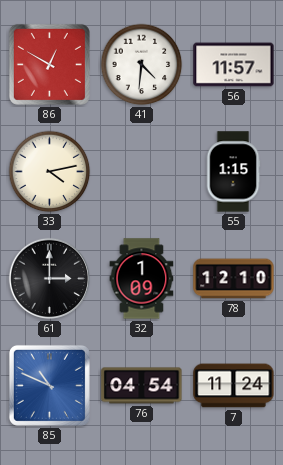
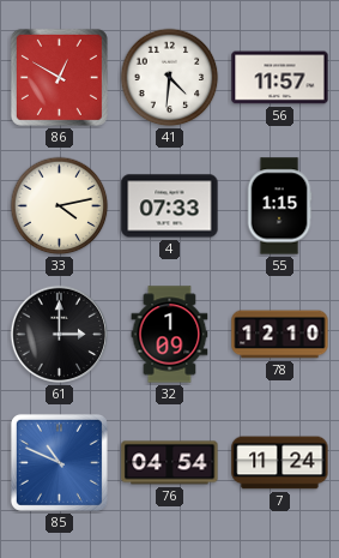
4: none -> 07:33 (170, 206)
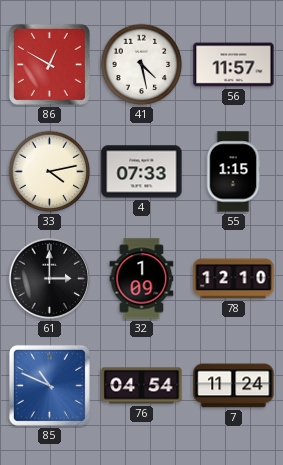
41: 4:31 -> 4:28 (142, 65)
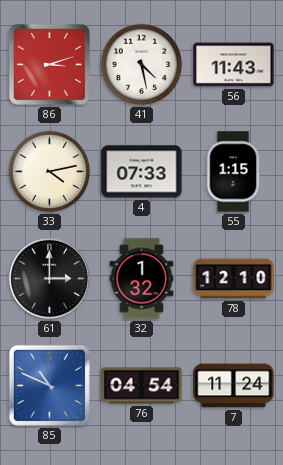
86: 12:50 -> 3:12 (49, 64)
56: 11:57 -> 11:43 (234, 65)
32: 1:09 -> 1:32 (142, 279)
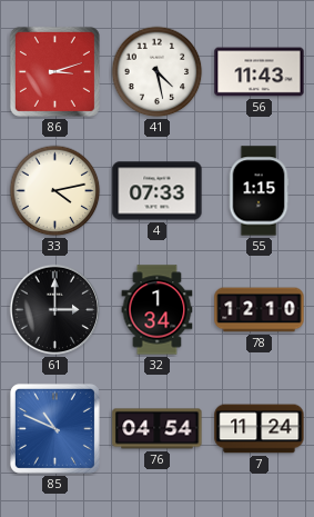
32: 1:32 -> 1:34 (158, 310)
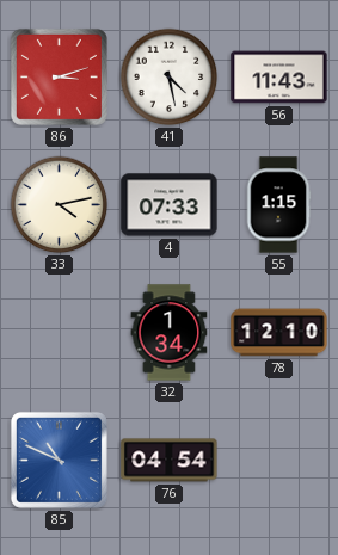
61: 3:00 -> none (55, 310)
7: 11:24 -> none (260, 429)
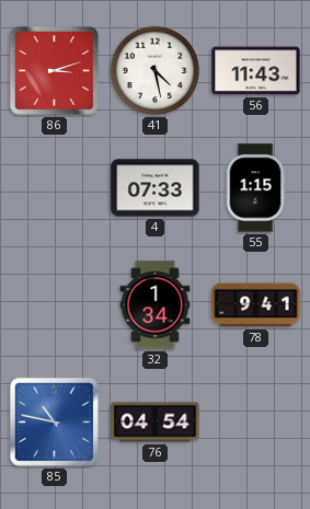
33: 4:13 -> none (60, 205)
78: 12:10 -> 9:41 (256, 305)
85: 10:49 -> 10:47 (54, 421)
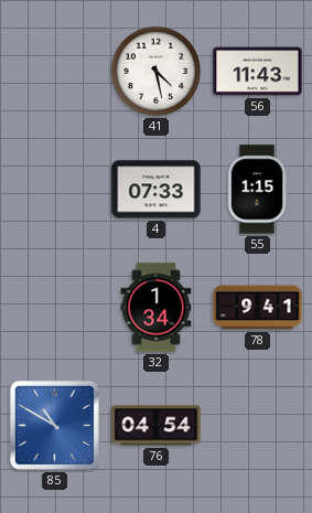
86: 3:12 -> none (54, 70)
85: 10:47 -> 10:50 (54, 425)
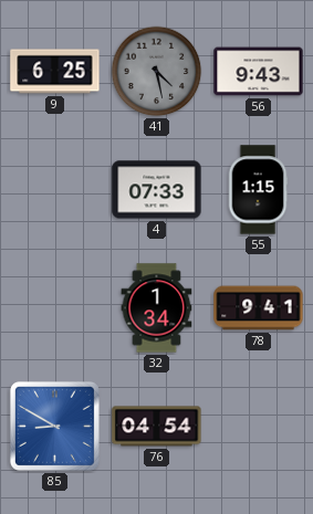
9: none -> 6:25 (55, 72)
41 dial: white -> grey (157, 72)
56: 11:43 -> 9:43 (259, 72)
85: 10:50 -> 8:50 (54, 426)
